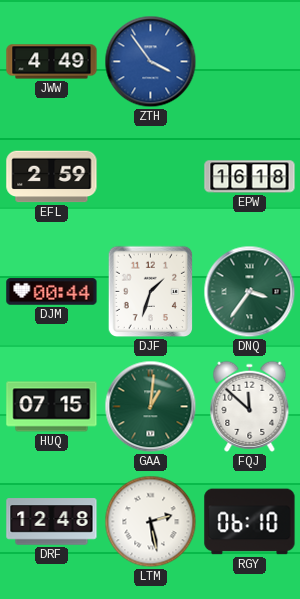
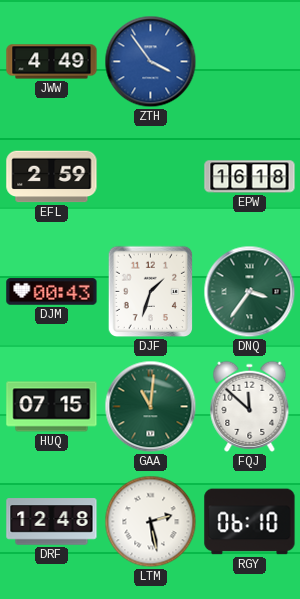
DJM: 00:44 -> 00:43 (52, 292)
GAA: 1:01 -> 11:01 (151, 407)
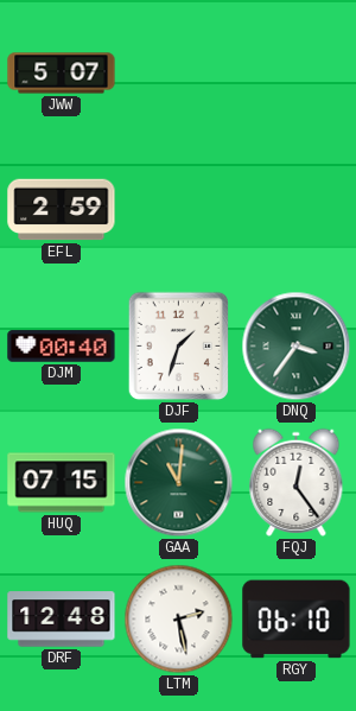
JWW: 4:49 -> 5:07 (62, 74)
ZTH: 3:54 -> none (151, 62)
EPW: 16:18 -> none (250, 177)
DJM: 00:43 -> 00:40 (62, 347)
FQJ: 11:52 -> 12:24 (297, 482)
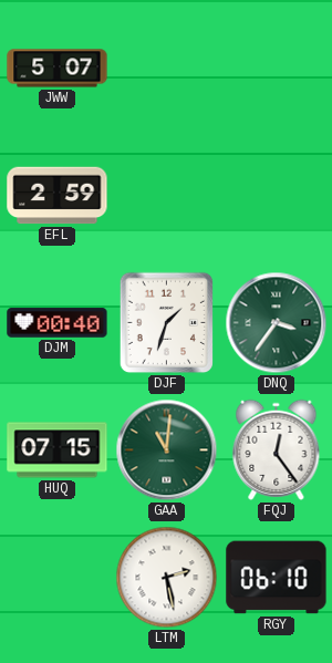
DRF: 12:48 -> none (62, 620)
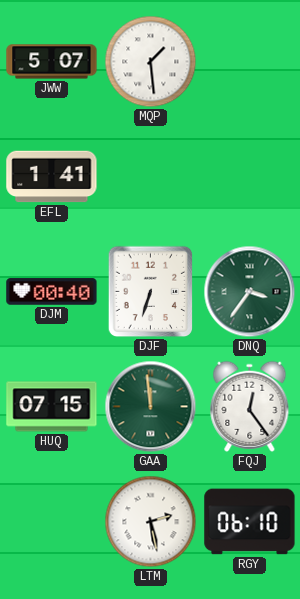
MQP: none -> 1:29 (151, 62)
EFL: 2:59 -> 1:41 (52, 177)
DJF: 1:33 -> 6:33 (151, 292)
GAA: 11:01 -> 11:59 (151, 407)
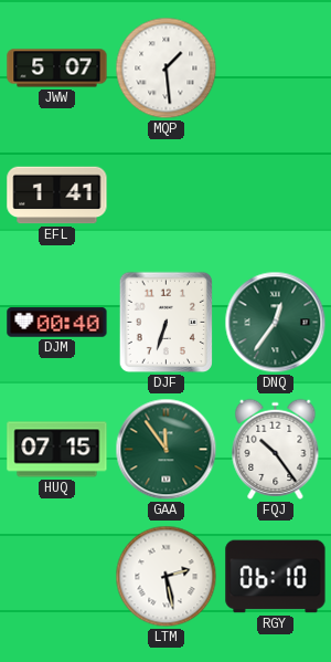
DNQ: 3:36 -> 12:36 (276, 323)
GAA: 11:59 -> 11:54 (167, 450)
FQJ: 12:24 -> 10:24 (276, 449)
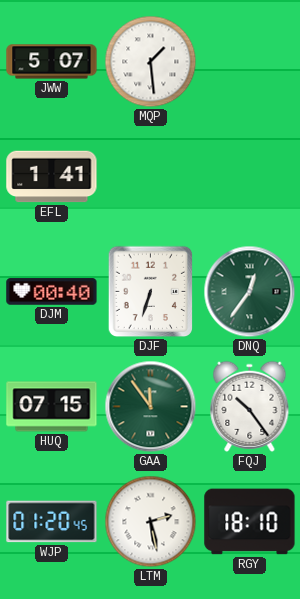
WJP: none -> 01:20 (52, 522)
RGY: 06:10 -> 18:10 (250, 522)
